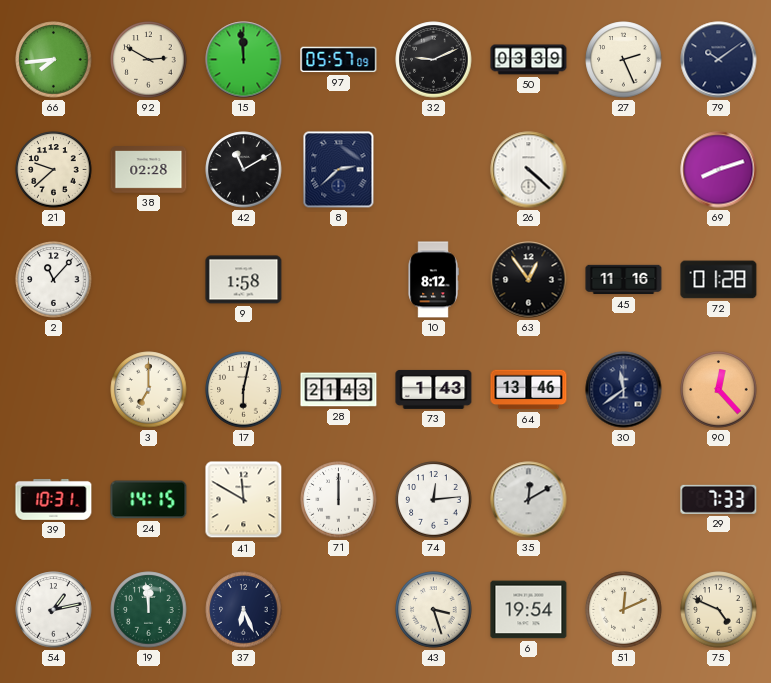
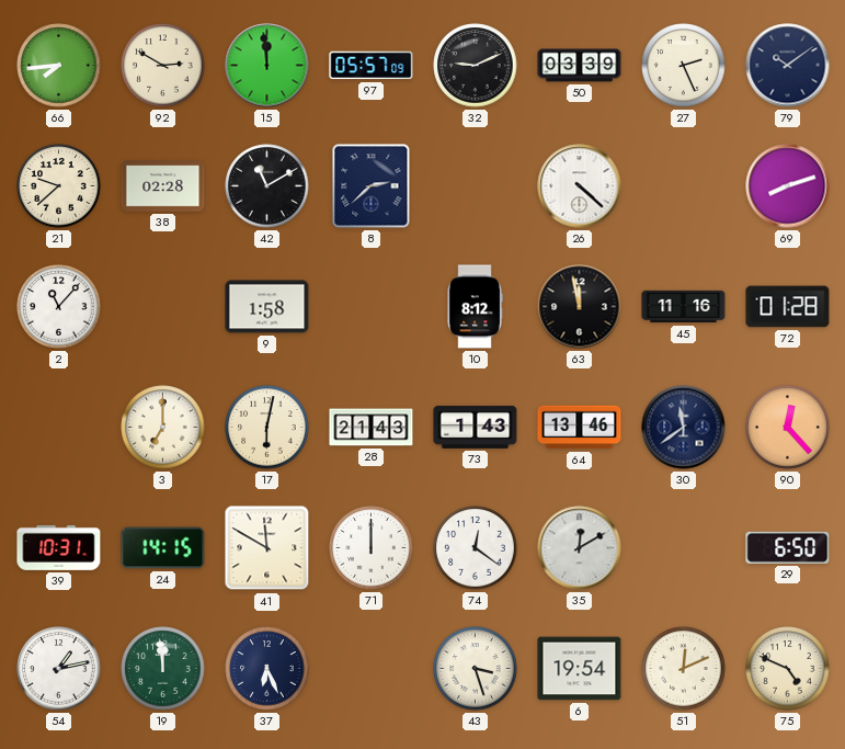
63: 12:54 -> 11:58 (580, 307)
74: 12:14 -> 12:21 (476, 548)
29: 7:33 -> 6:50 (788, 547)
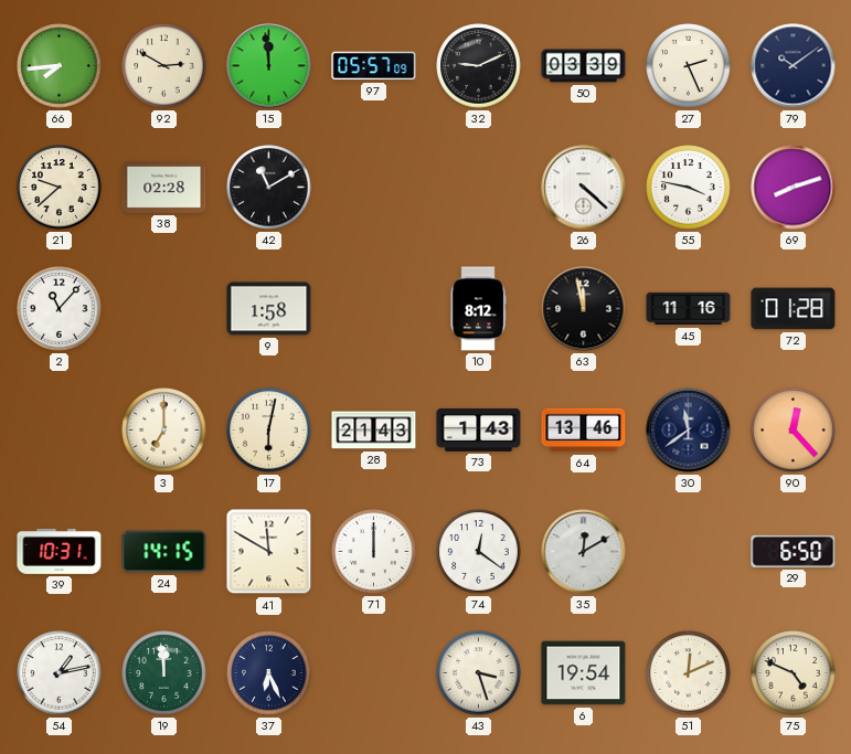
8: 2:38 -> none (372, 186)
55: none -> 3:47 (689, 188)
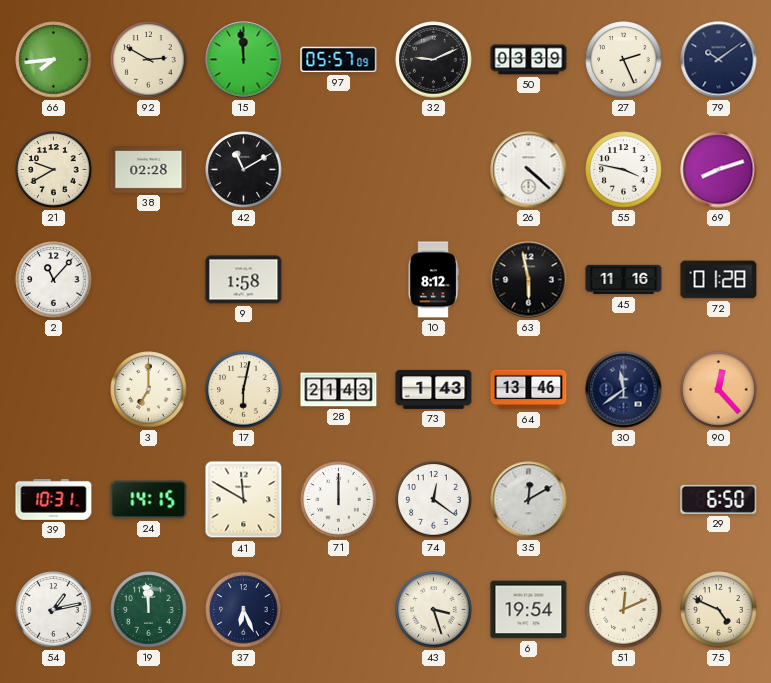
21: 9:38 -> 9:40 (54, 170)
63: 11:58 -> 5:58 (529, 280)
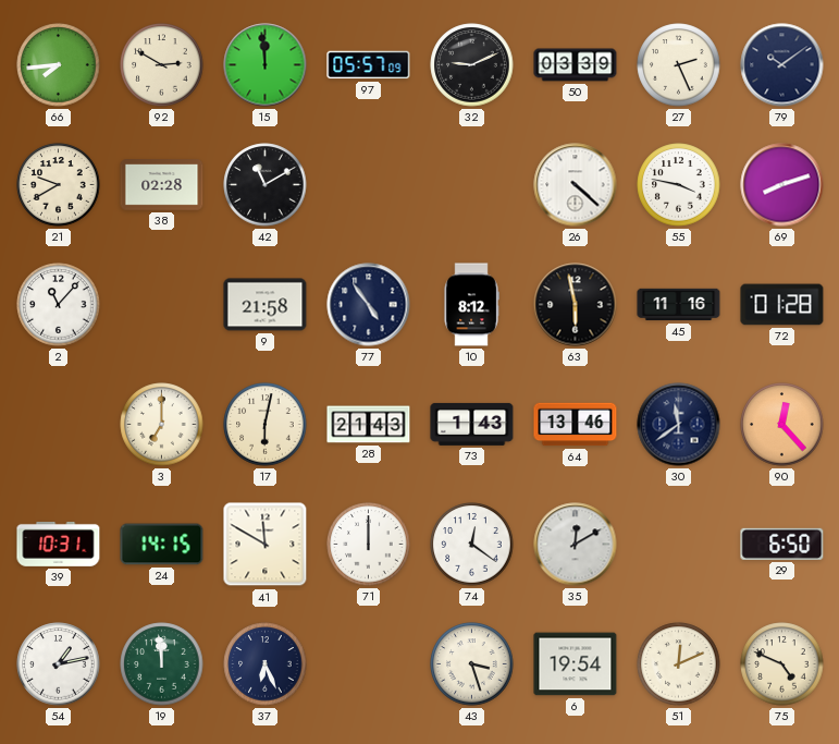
9: 1:58 -> 21:58 (266, 305)
77: none -> 4:54 (369, 305)
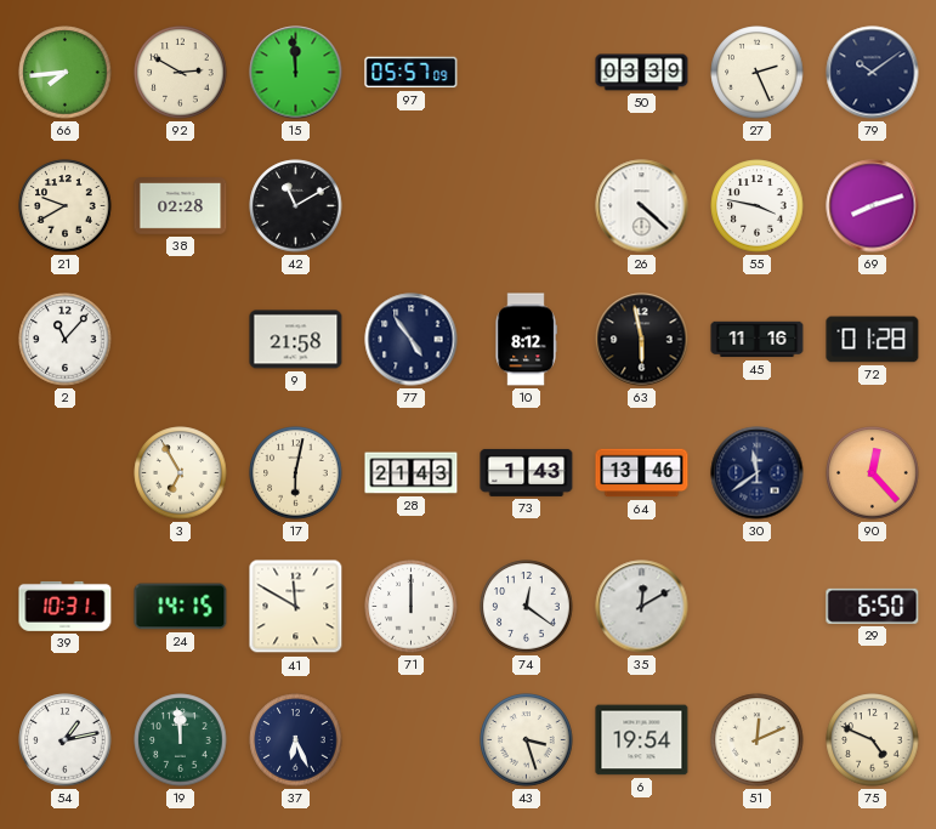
32: 9:11 -> none (472, 65)
3: 7:00 -> 6:55 (181, 473)
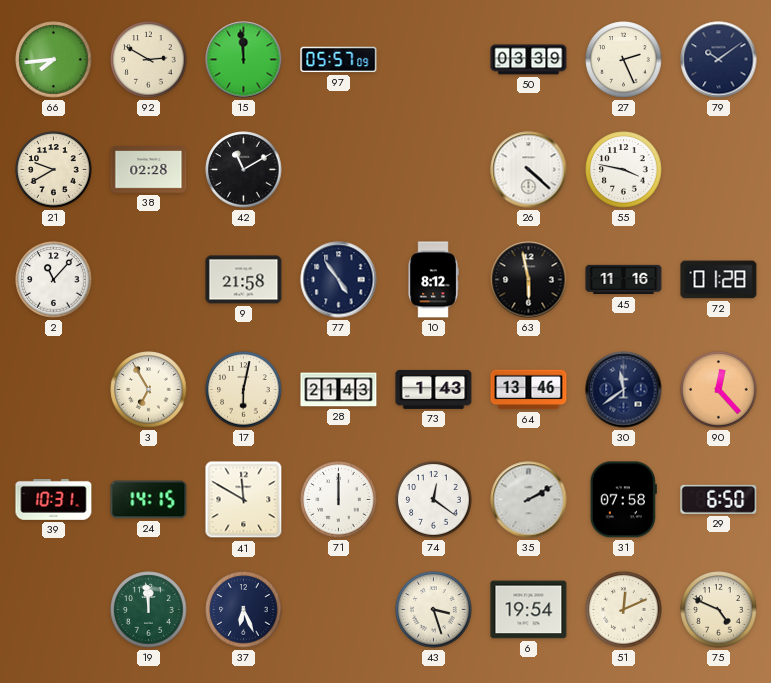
69: 8:12 -> none (873, 206)
35: 12:10 -> 2:10 (529, 500)
31: none -> 07:58 (623, 500)
54: 1:13 -> none (66, 740)
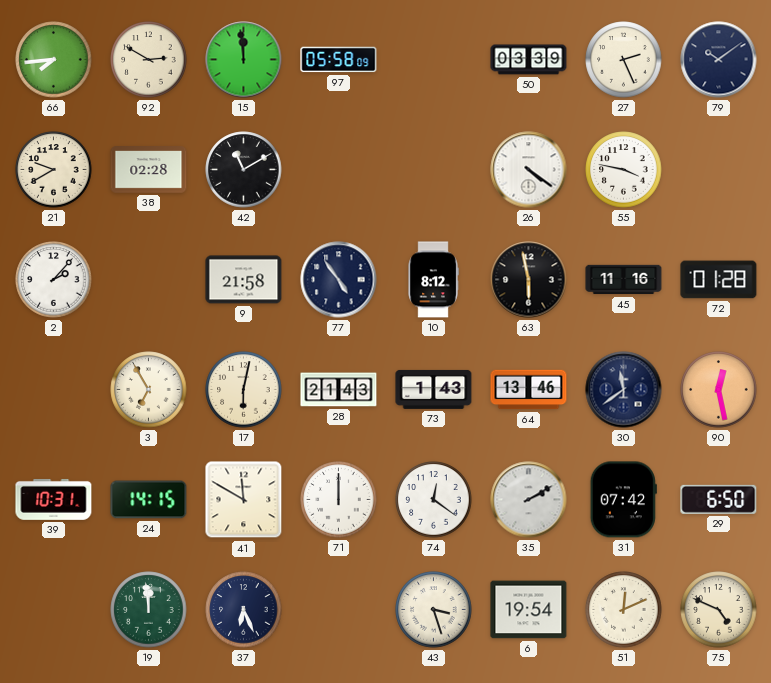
97: 05:57 -> 05:58 (339, 60)
26: 4:22 -> 4:21 (529, 170)
2: 11:07 -> 2:07 (54, 280)
90: 12:23 -> 12:28 (719, 390)
31: 07:58 -> 07:42 (623, 500)
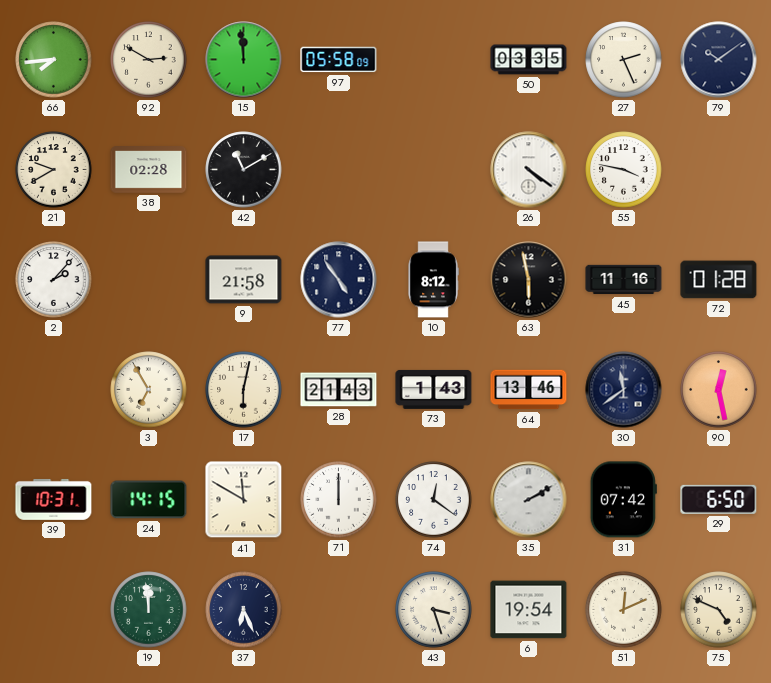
50: 03:39 -> 03:35 (529, 60)
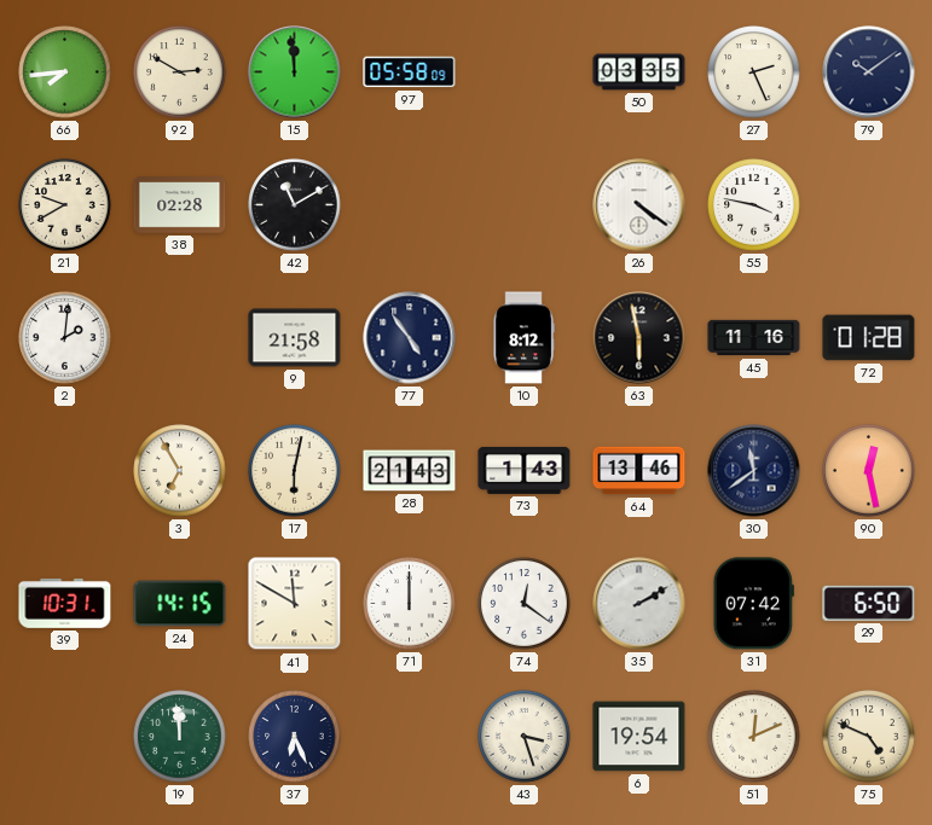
2: 2:07 -> 2:01 (65, 338)
